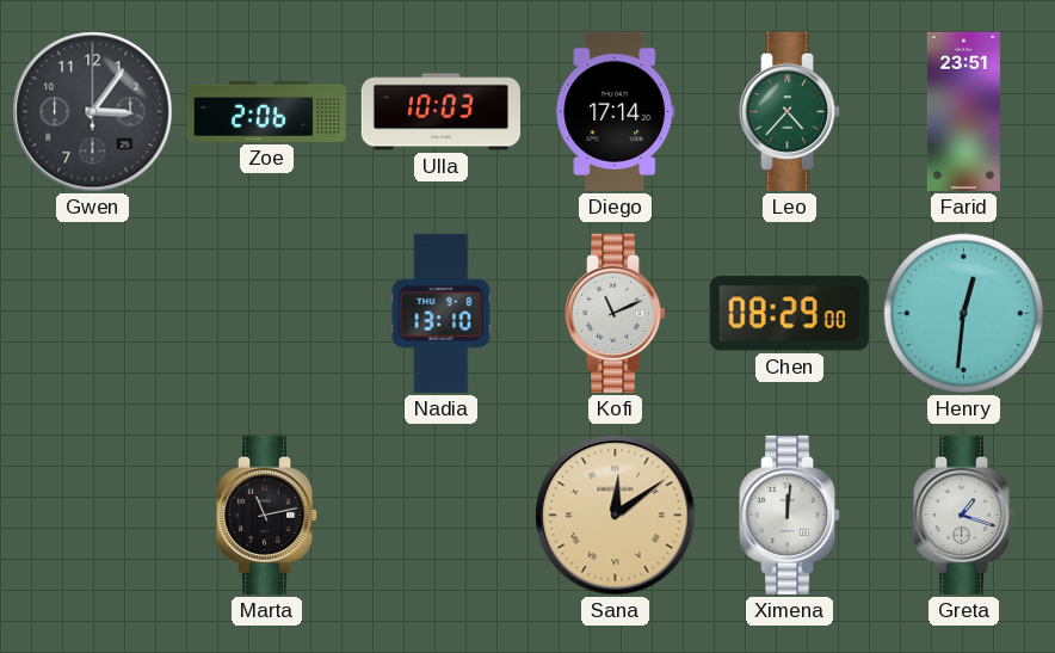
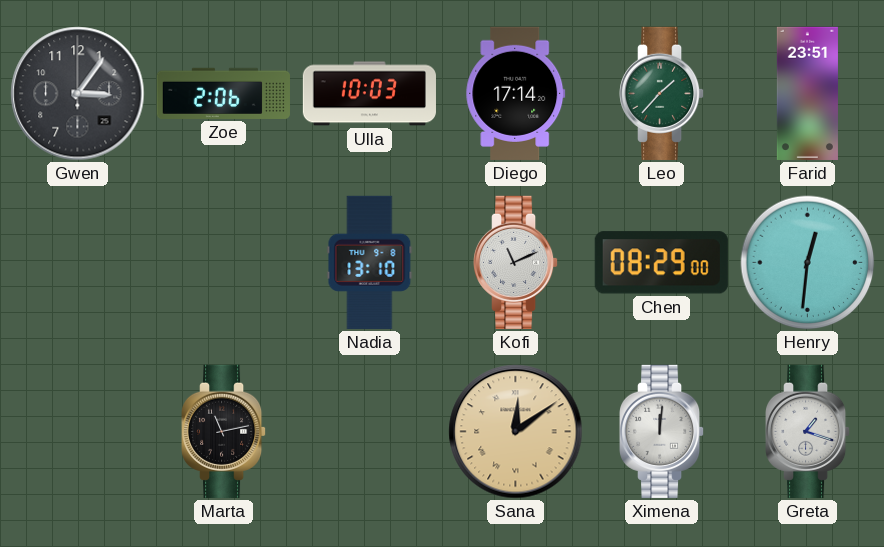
Leo: 4:37 -> 1:37 (663, 93)
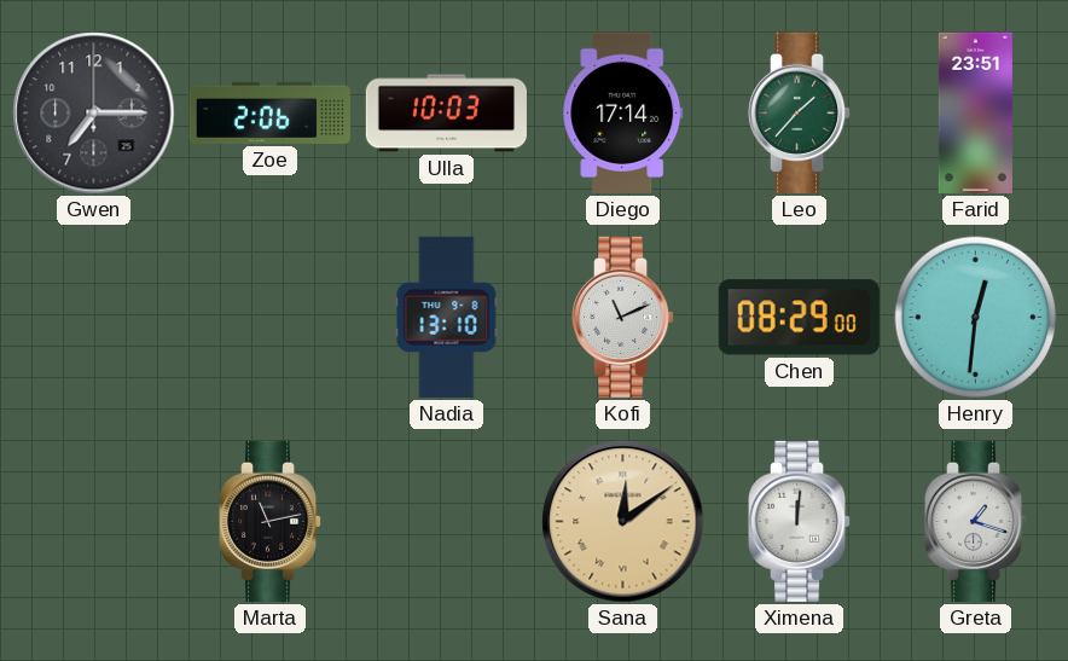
Gwen: 3:06 -> 7:15 (94, 114)
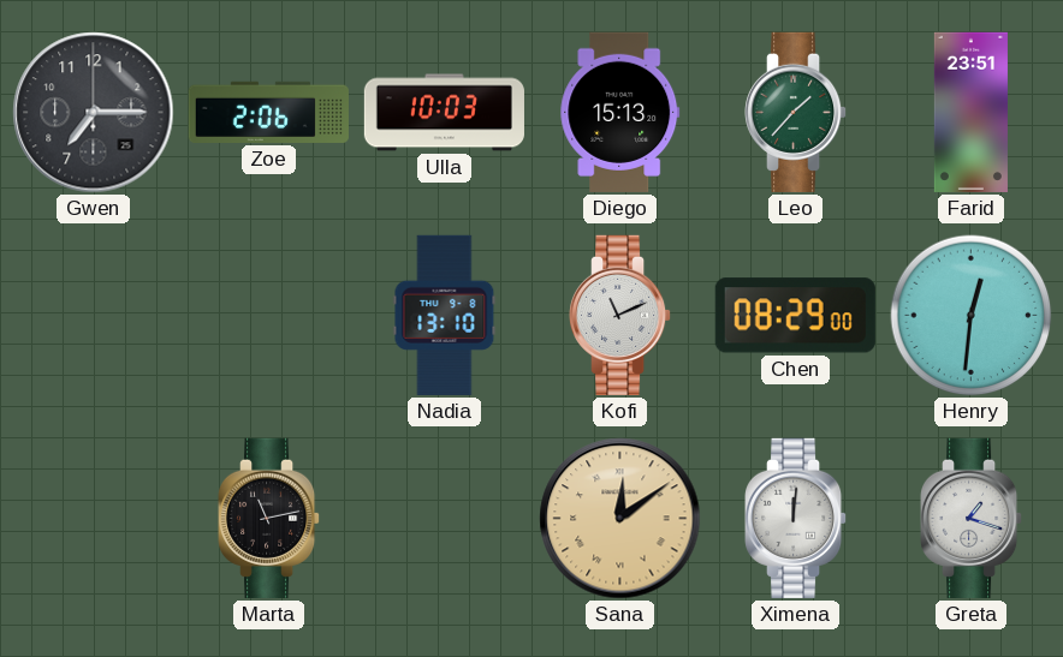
Diego: 17:14 -> 15:13 (620, 112)
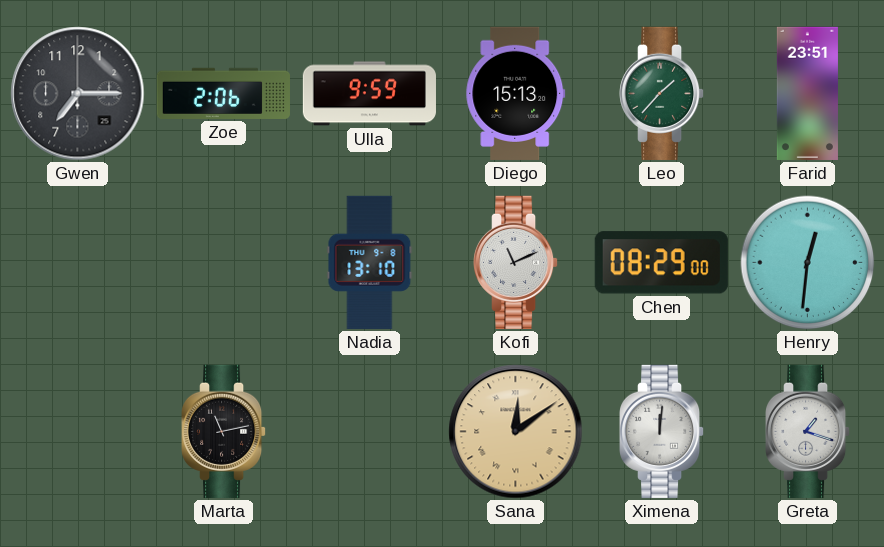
Ulla: 10:03 -> 9:59 (369, 94)
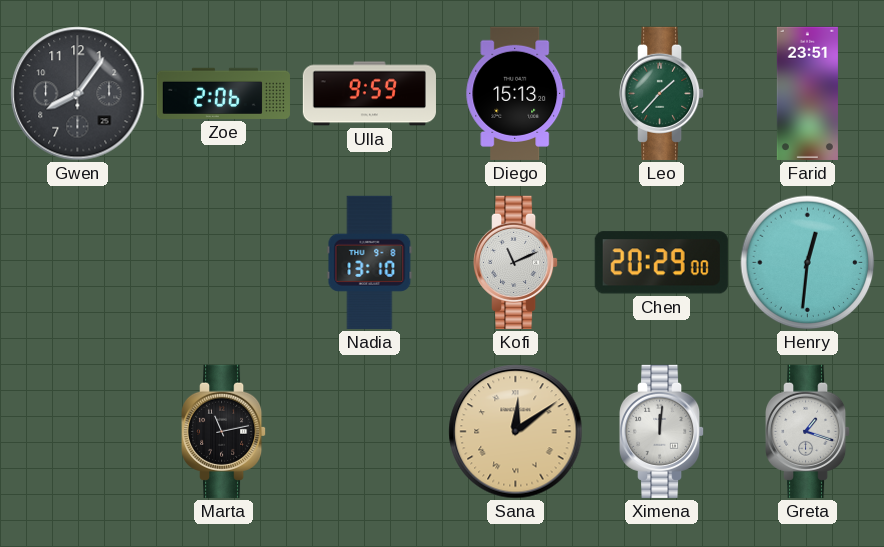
Gwen: 7:15 -> 8:06 (78, 94)
Chen: 08:29 -> 20:29 (661, 263)
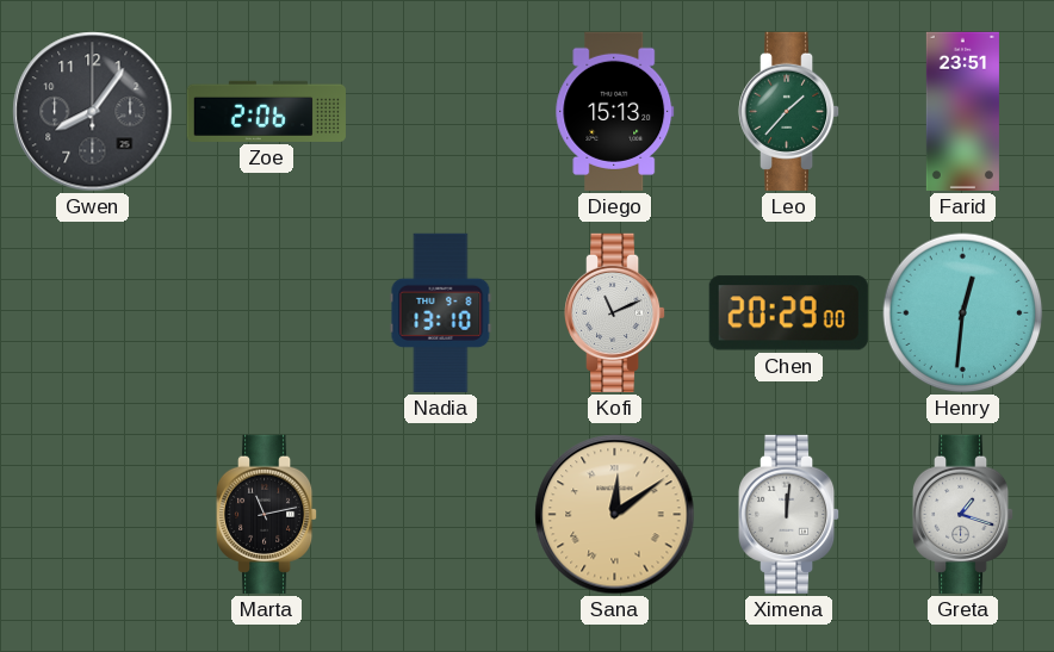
Ulla: 9:59 -> none (369, 94)
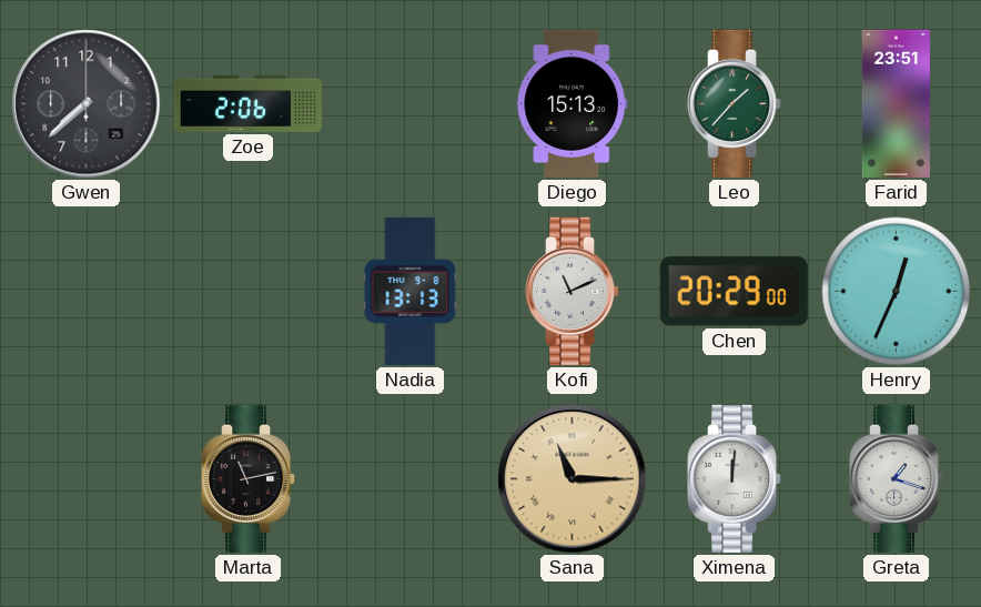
Gwen: 8:06 -> 7:38 (87, 104)
Nadia: 13:10 -> 13:13 (411, 291)
Henry: 12:31 -> 12:34 (897, 292)
Sana: 12:09 -> 11:15 (573, 479)
